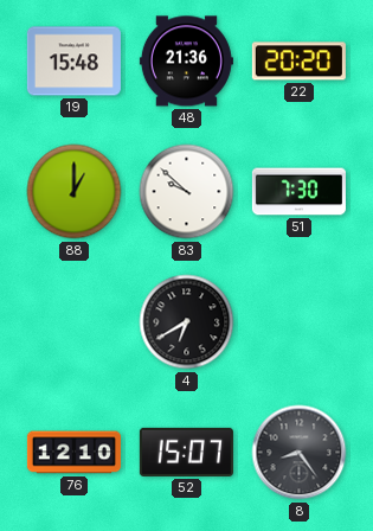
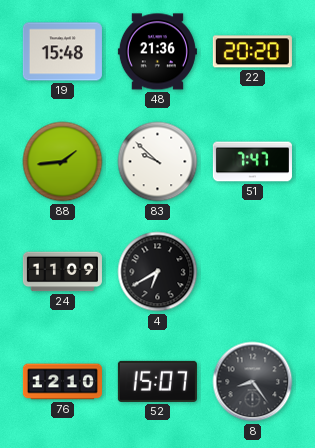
88: 1:00 -> 1:44 (63, 162)
51: 7:30 -> 7:47 (252, 162)
24: none -> 11:09 (62, 272)
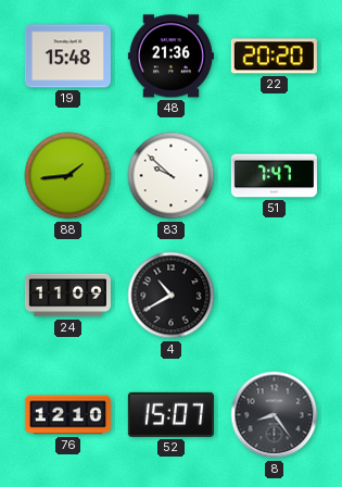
4: 6:40 -> 10:40 (172, 296)
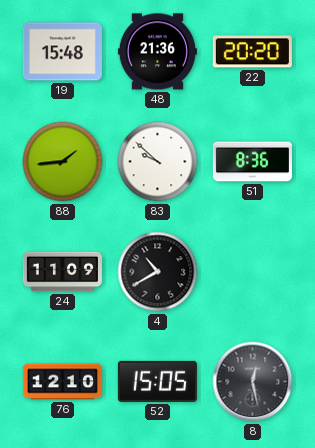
51: 7:47 -> 8:36 (252, 162)
52: 15:07 -> 15:05 (157, 381)
8: 8:24 -> 12:28 (253, 382)
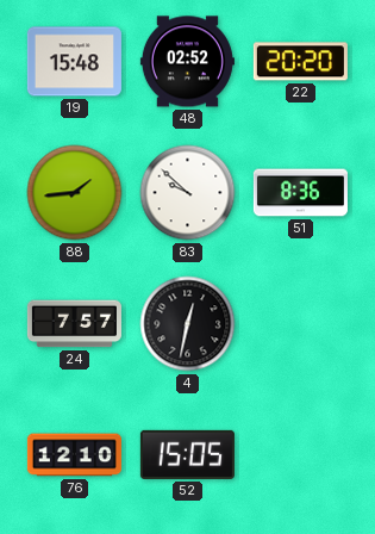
48: 21:36 -> 02:52 (187, 62)
24: 11:09 -> 7:57 (74, 324)
4: 10:40 -> 12:32 (188, 324)
8: 12:28 -> none (253, 382)
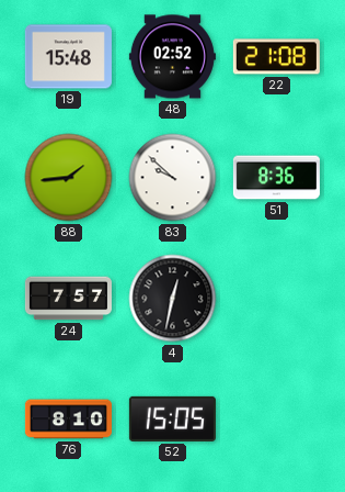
22: 20:20 -> 21:08 (276, 57)
76: 12:10 -> 8:10 (68, 420)
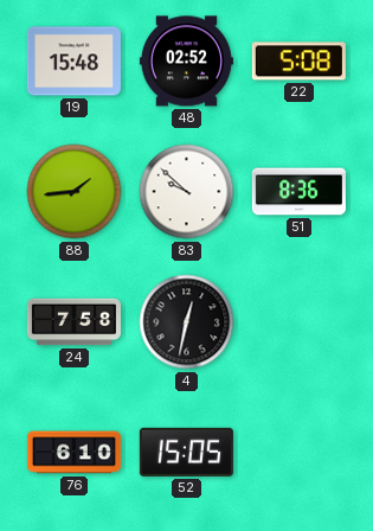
22: 21:08 -> 5:08 (298, 62)
24: 7:57 -> 7:58 (73, 322)
76: 8:10 -> 6:10 (73, 453)
